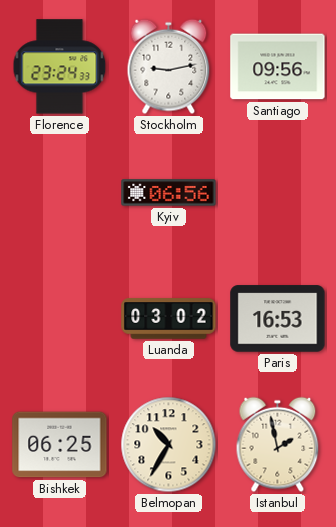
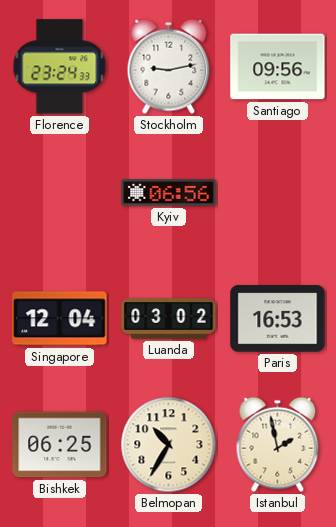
Singapore: none -> 12:04 (60, 319)
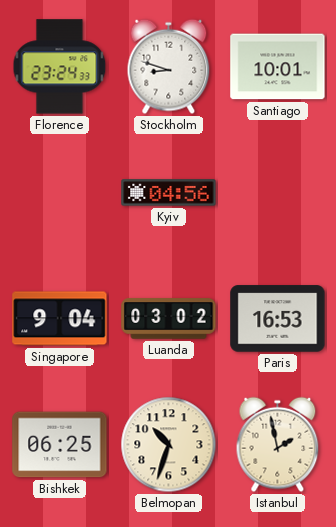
Stockholm: 9:13 -> 8:48 (169, 67)
Santiago: 09:56 -> 10:01 (278, 67)
Kyiv: 06:56 -> 04:56 (169, 193)
Singapore: 12:04 -> 9:04 (60, 319)
Belmopan: 10:35 -> 10:33 (169, 445)
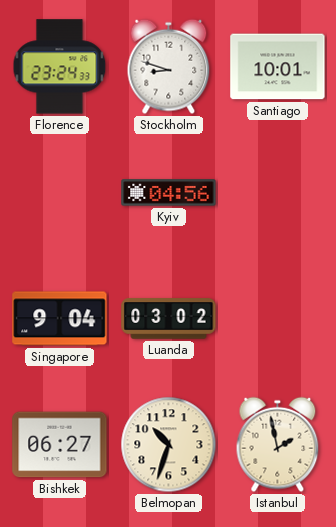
Paris: 16:53 -> none (278, 319)
Bishkek: 06:25 -> 06:27 (60, 445)
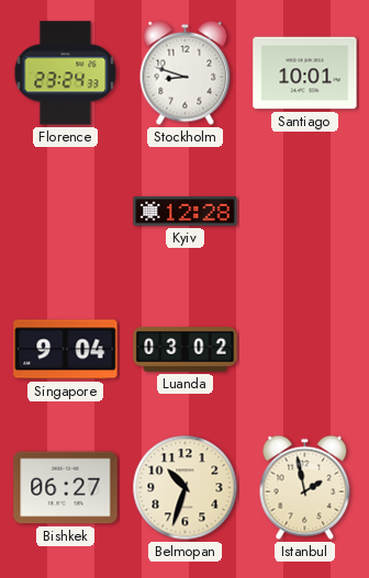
Kyiv: 04:56 -> 12:28 (186, 212)
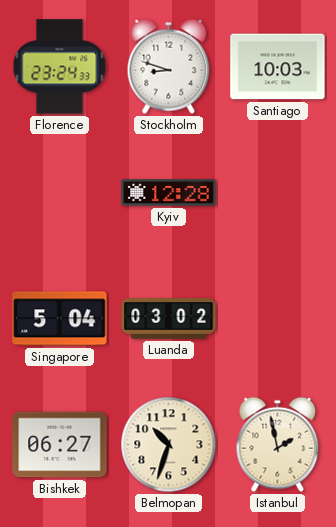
Santiago: 10:01 -> 10:03 (278, 67)
Singapore: 9:04 -> 5:04 (60, 319)
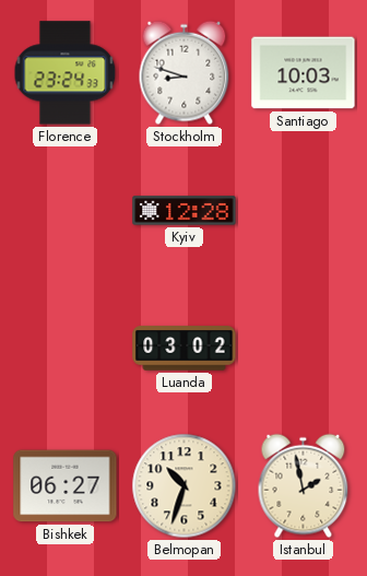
Singapore: 5:04 -> none (60, 319)
